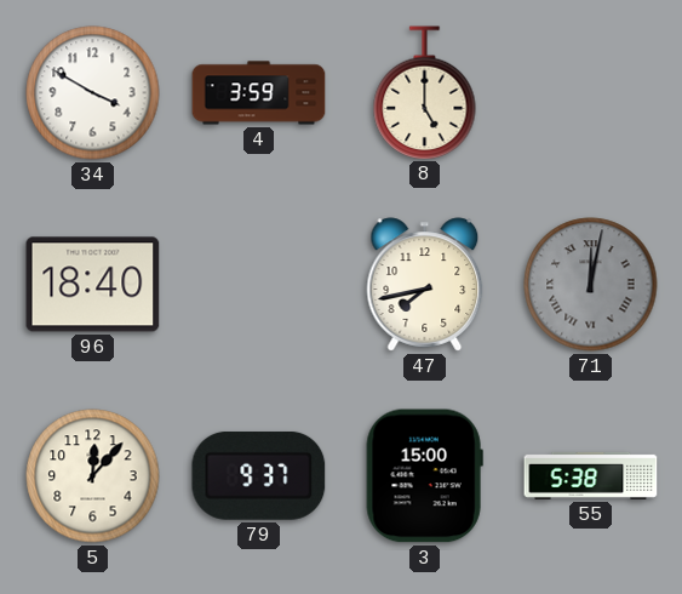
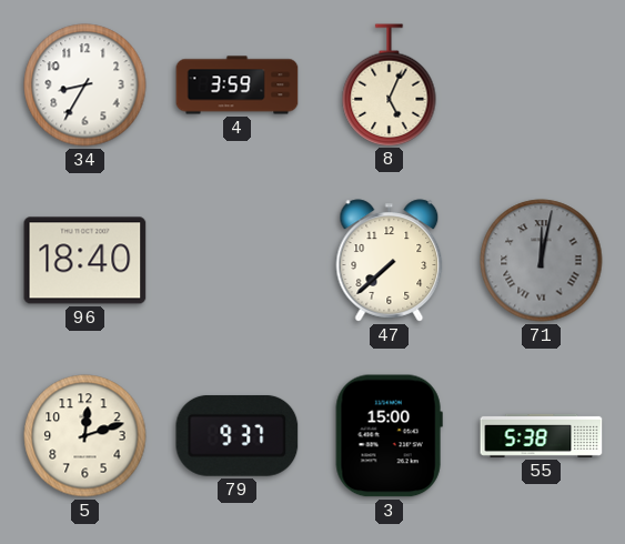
34: 3:50 -> 8:35 (85, 85)
8: 5:00 -> 5:04 (390, 84)
47: 7:43 -> 7:38 (390, 261)
5: 12:07 -> 12:12 (85, 436)
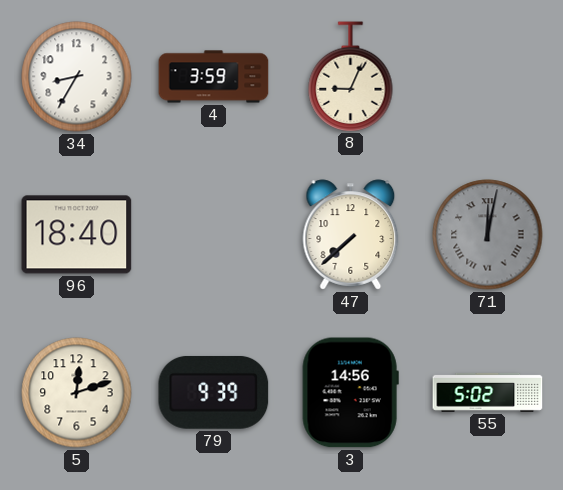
8: 5:04 -> 9:04 (351, 76)
79: 9:37 -> 9:39 (214, 392)
3: 15:00 -> 14:56 (350, 393)
55: 5:38 -> 5:02 (488, 392)
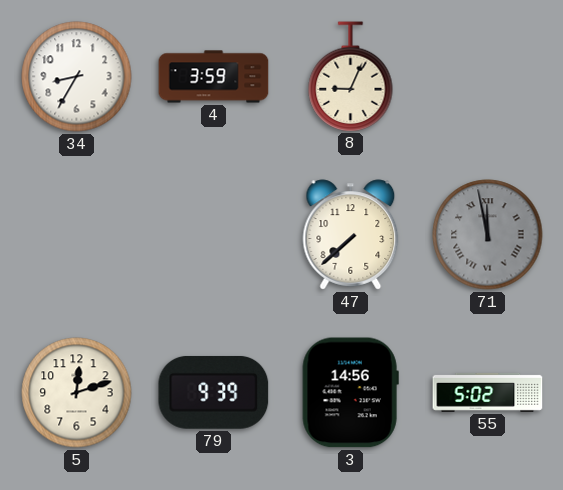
96: 18:40 -> none (77, 235)
71: 12:02 -> 11:58 (488, 235)
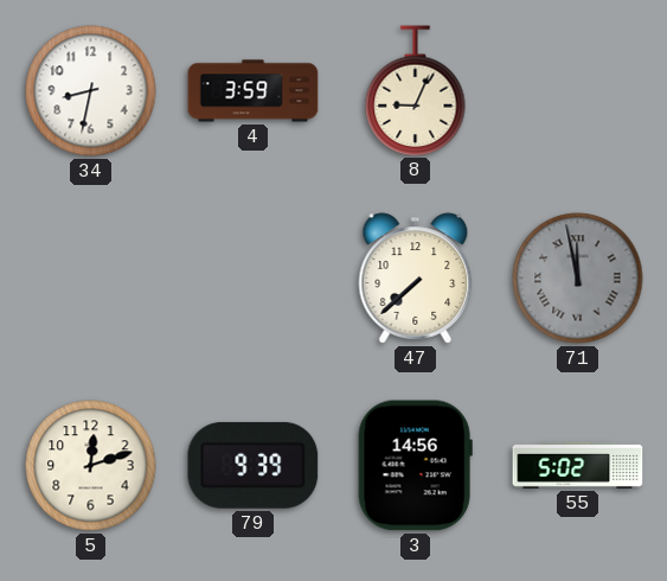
34: 8:35 -> 8:32 (91, 91)
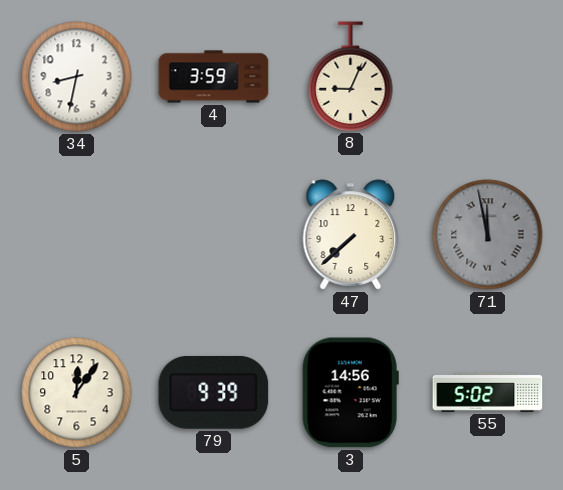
5: 12:12 -> 12:06 (77, 393)
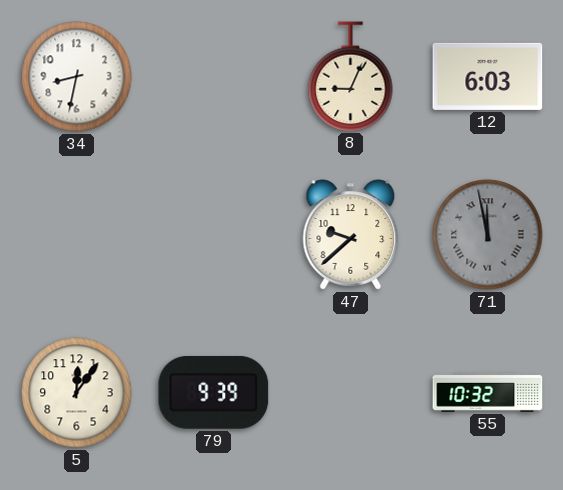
4: 3:59 -> none (214, 77)
12: none -> 6:03 (488, 76)
47: 7:38 -> 9:38 (351, 235)
3: 14:56 -> none (350, 393)
55: 5:02 -> 10:32 (488, 392)
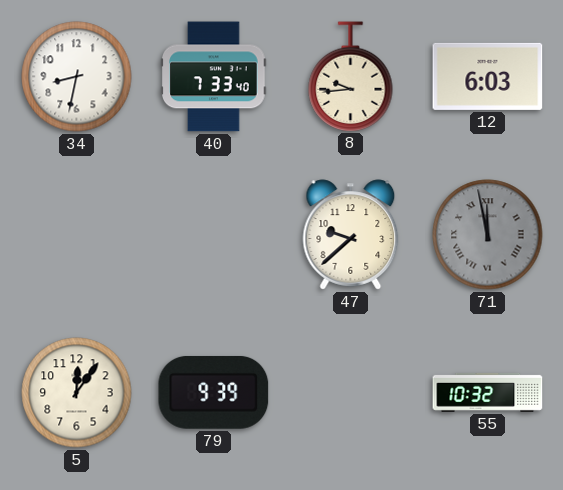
40: none -> 7:33 (214, 77)
8: 9:04 -> 9:44 (351, 76)
